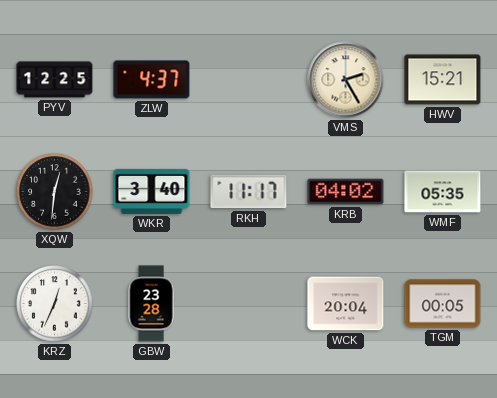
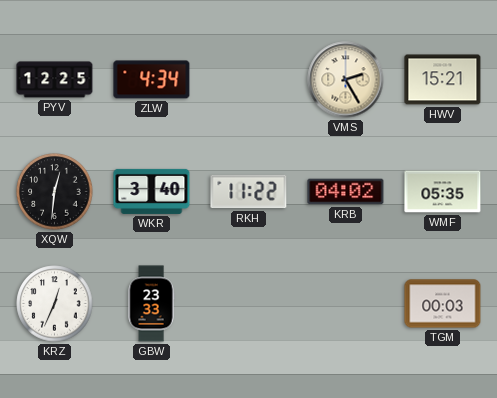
ZLW: 4:37 -> 4:34 (152, 80)
RKH: 11:17 -> 11:22 (249, 192)
GBW: 23:28 -> 23:33 (151, 304)
WCK: 20:04 -> none (346, 304)
TGM: 00:05 -> 00:03 (443, 304)
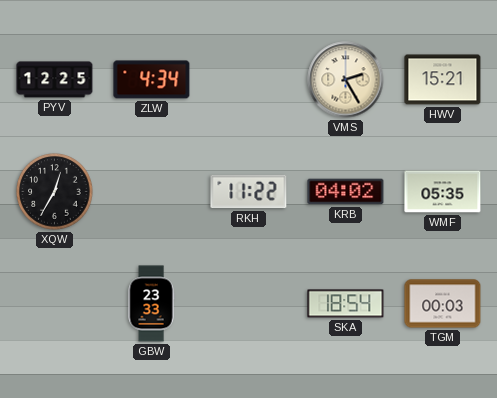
XQW: 12:31 -> 12:35 (55, 192)
WKR: 3:40 -> none (152, 191)
KRZ: 12:34 -> none (55, 304)
SKA: none -> 18:54 (346, 304)
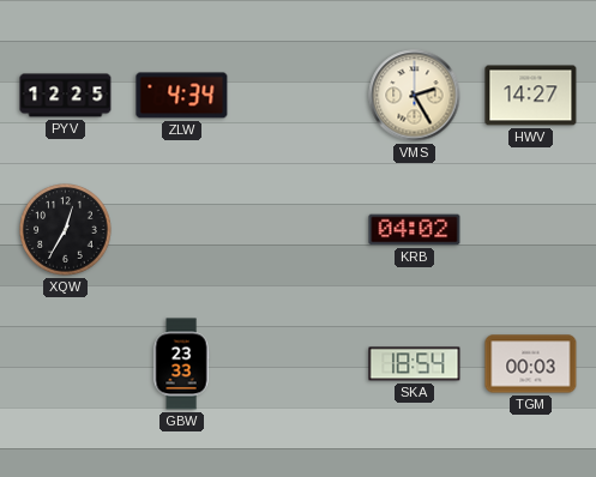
HWV: 15:21 -> 14:27 (531, 96)
RKH: 11:22 -> none (249, 192)
WMF: 05:35 -> none (443, 192)
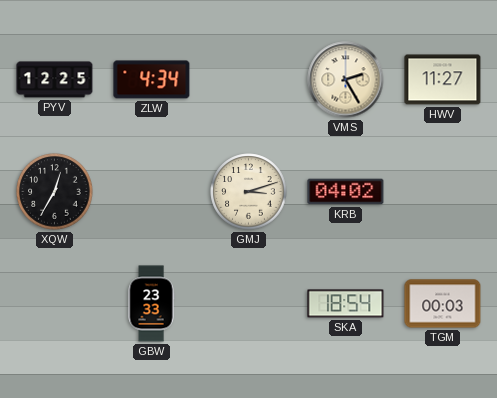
HWV: 14:27 -> 11:27 (443, 80)
GMJ: none -> 3:12 (249, 192)
